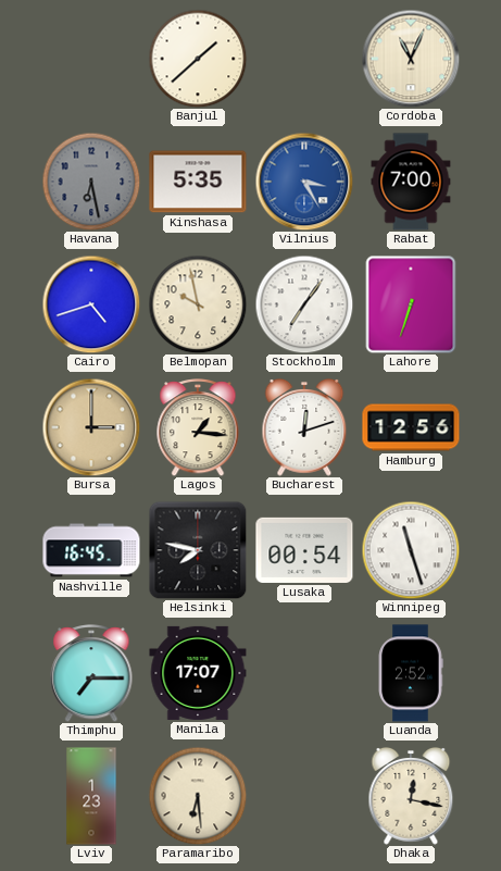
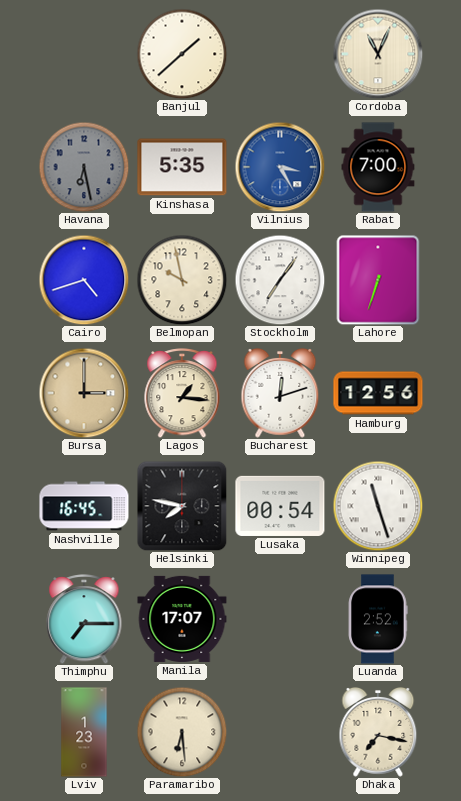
Dhaka: 12:17 -> 7:17 (378, 733)
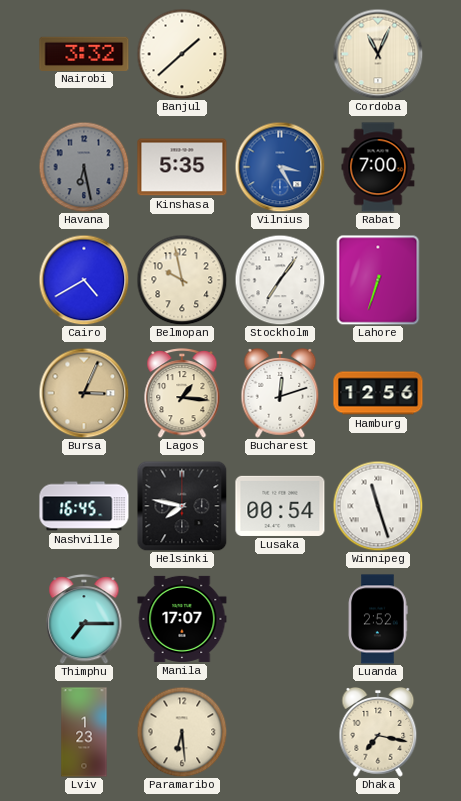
Nairobi: none -> 3:32 (84, 53)
Cairo: 4:42 -> 4:40 (84, 280)
Bursa: 3:00 -> 3:04 (84, 393)
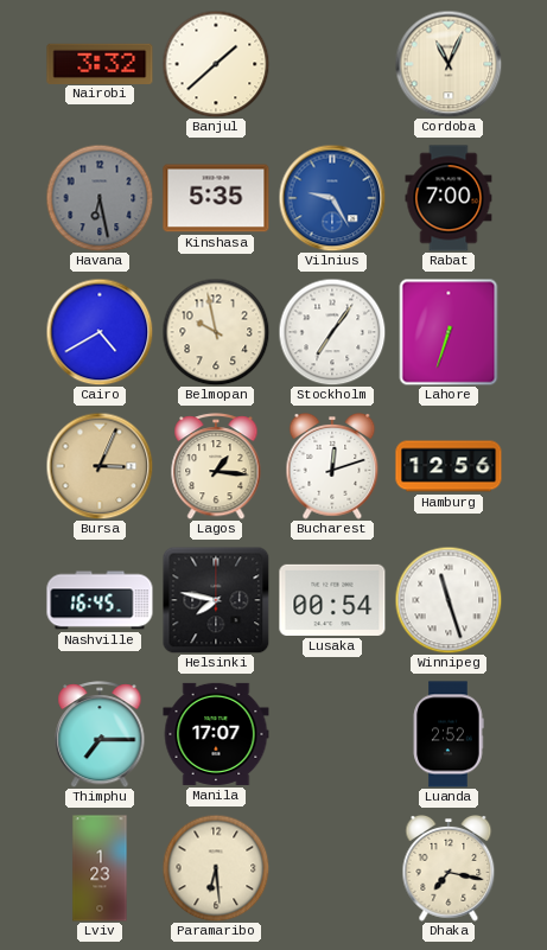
Vilnius: 3:25 -> 9:25 (332, 198)
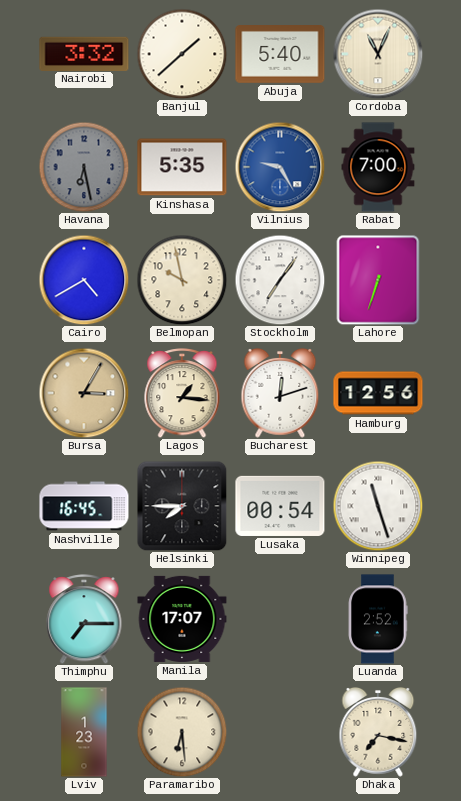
Abuja: none -> 5:40 (280, 55)
Bursa: 3:04 -> 3:05 (84, 393)
Helsinki: 7:47 -> 7:45 (182, 506)
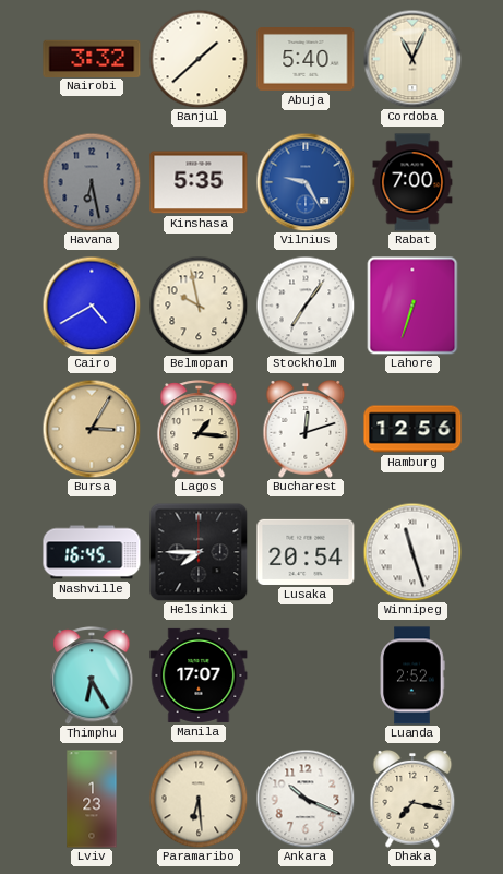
Lusaka: 00:54 -> 20:54 (306, 552)
Thimphu: 7:15 -> 6:25 (92, 677)
Ankara: none -> 10:19 (306, 799)
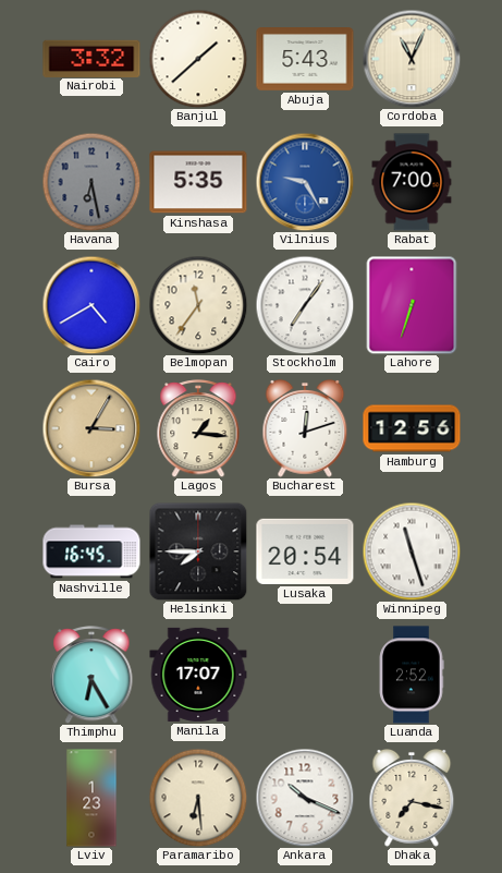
Abuja: 5:40 -> 5:43 (305, 60)
Belmopan: 9:58 -> 11:36 (198, 305)
